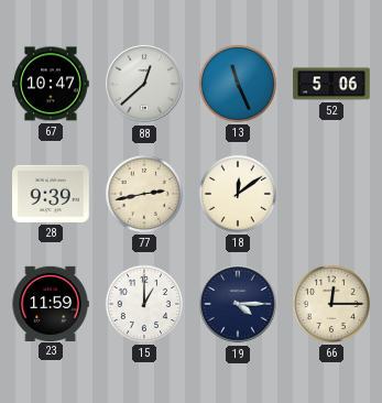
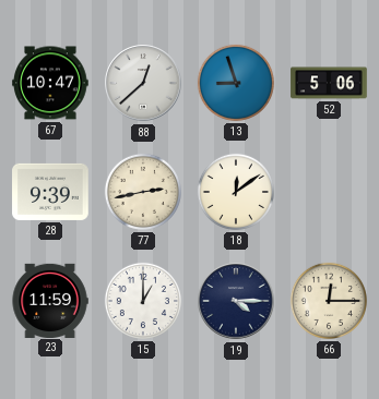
13: 11:26 -> 8:57 (236, 83)
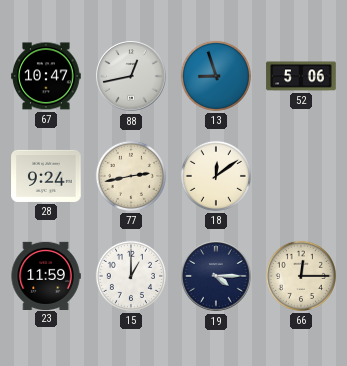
88: 12:38 -> 12:43 (131, 76)
28: 9:39 -> 9:24 (46, 176)
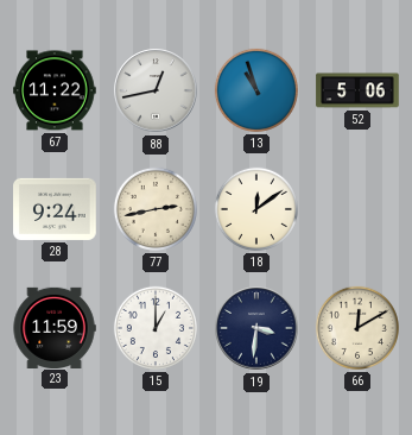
67: 10:47 -> 11:22 (55, 90)
13: 8:57 -> 10:57 (256, 90)
19: 4:15 -> 3:31 (256, 328)
66: 12:15 -> 12:10 (357, 328)
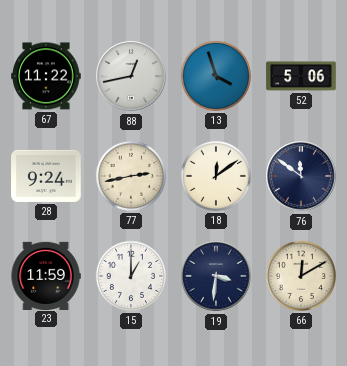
13: 10:57 -> 3:57 (216, 76)
76: none -> 11:51 (301, 176)
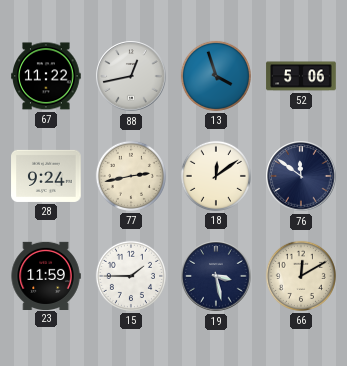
15: 1:00 -> 1:45 (131, 276)
19: 3:31 -> 3:28 (216, 276)
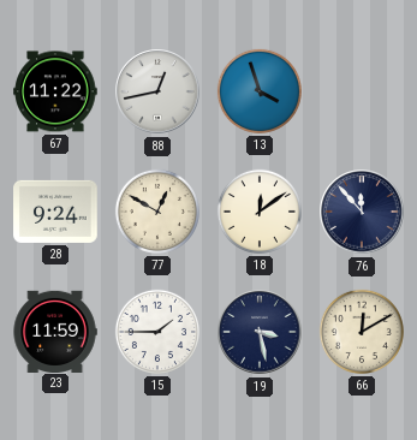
52: 5:06 -> none (301, 76)
77: 2:43 -> 12:50 (157, 212)
76: 11:51 -> 11:53 (362, 212)
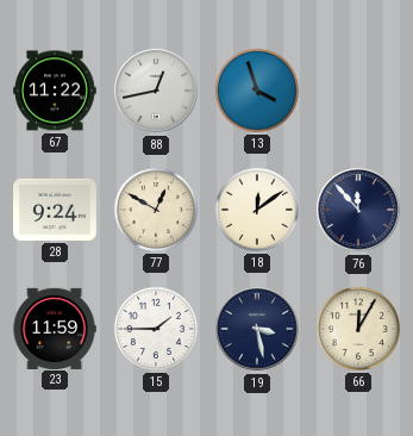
66: 12:10 -> 12:05 (358, 329)
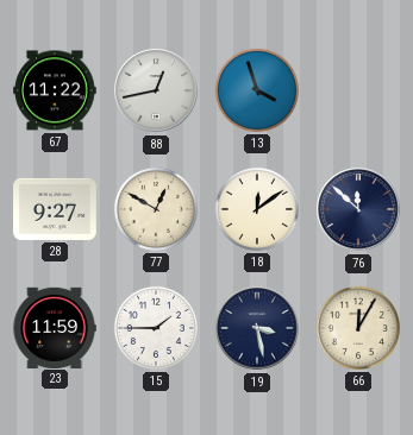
28: 9:24 -> 9:27 (55, 209)
76: 11:53 -> 11:52 (358, 209)
